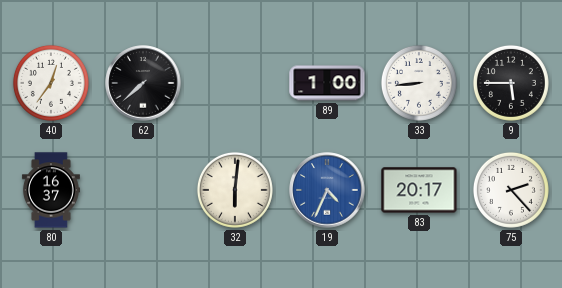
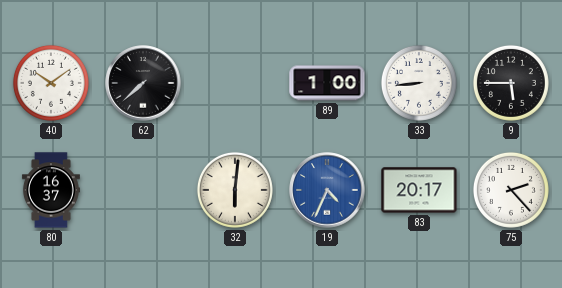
40: 12:36 -> 10:09 (51, 83)
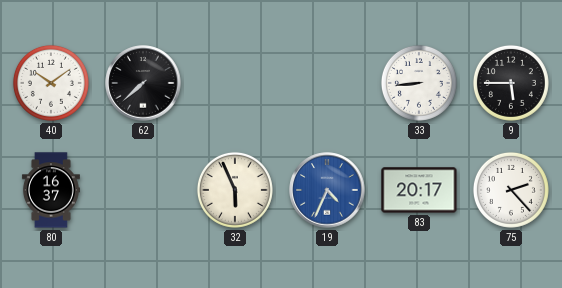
89: 1:00 -> none (327, 83)
32: 6:01 -> 5:56 (235, 190)
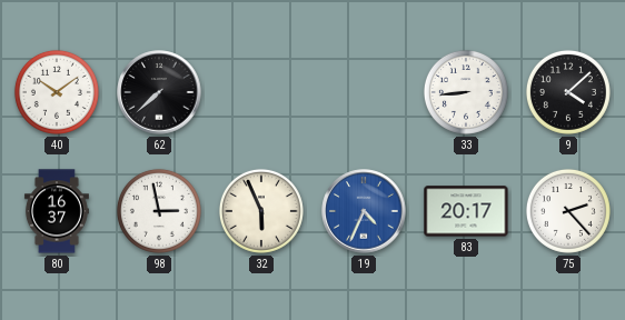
9: 5:45 -> 4:08 (568, 92)
98: none -> 2:58 (159, 211)
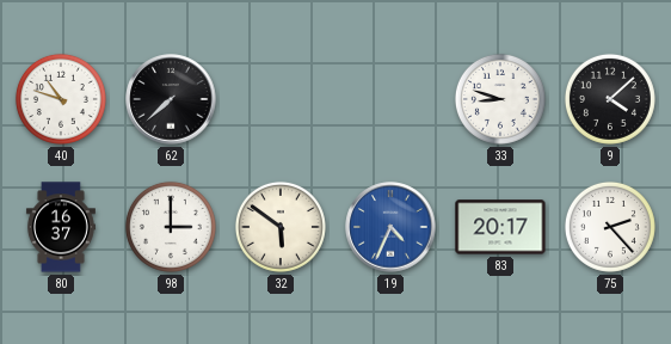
40: 10:09 -> 10:48 (61, 99)
33: 8:44 -> 8:48 (500, 99)
98: 2:58 -> 3:00 (171, 227)
32: 5:56 -> 5:51 (281, 227)
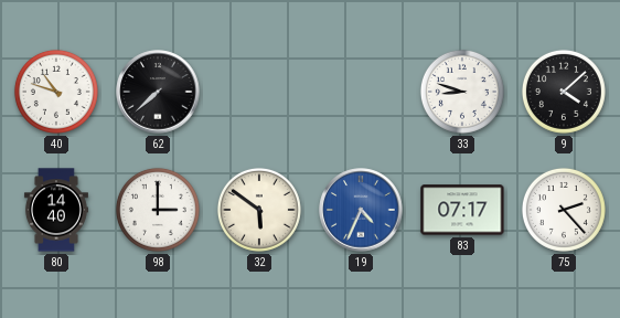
80: 16:37 -> 14:40 (56, 210)
83: 20:17 -> 07:17 (462, 210)
